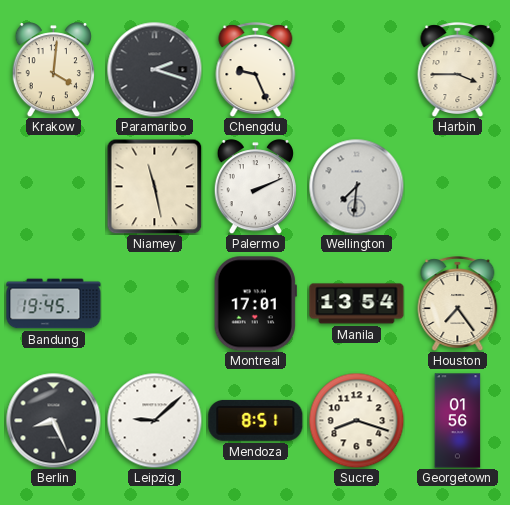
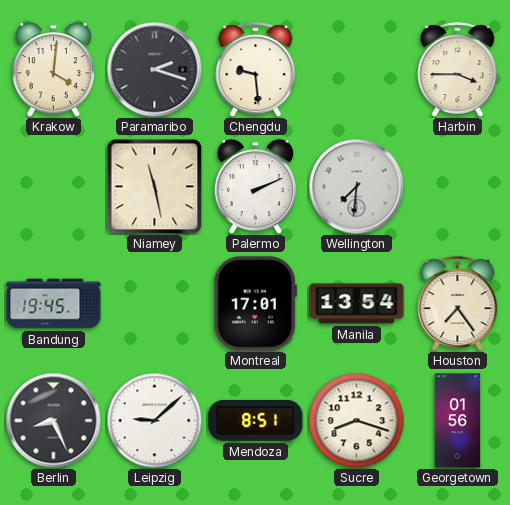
Chengdu: 9:26 -> 9:29 (256, 69)
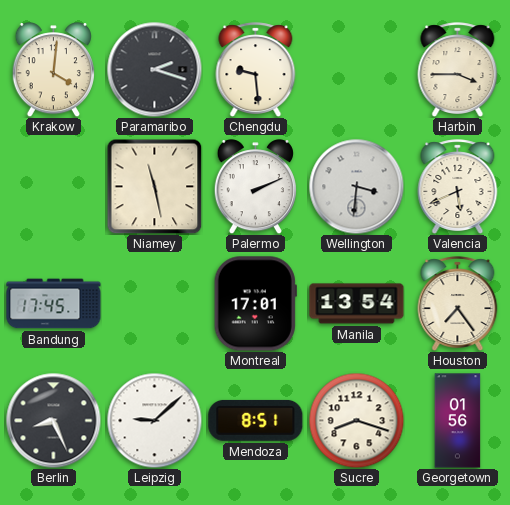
Wellington: 7:31 -> 3:31 (356, 186)
Valencia: none -> 5:41 (458, 186)
Bandung: 19:45 -> 17:45 (54, 304)
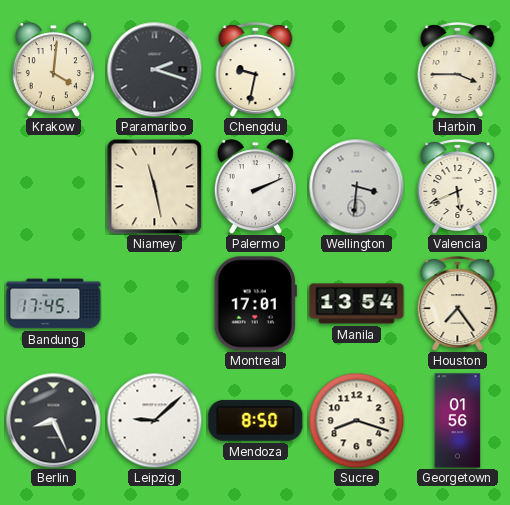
Chengdu: 9:29 -> 9:32 (256, 69)
Mendoza: 8:51 -> 8:50 (256, 420)
